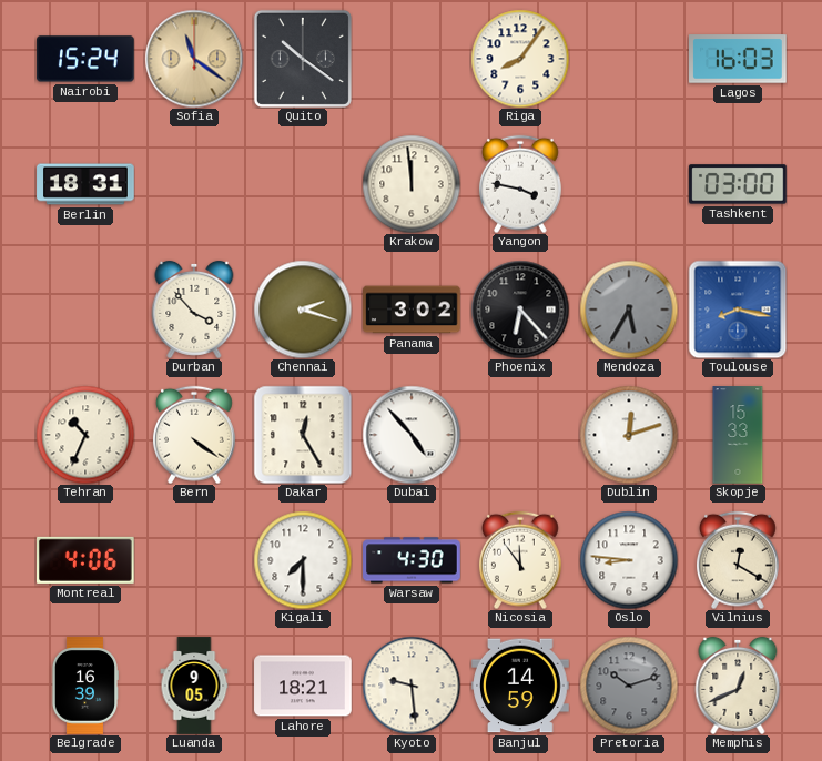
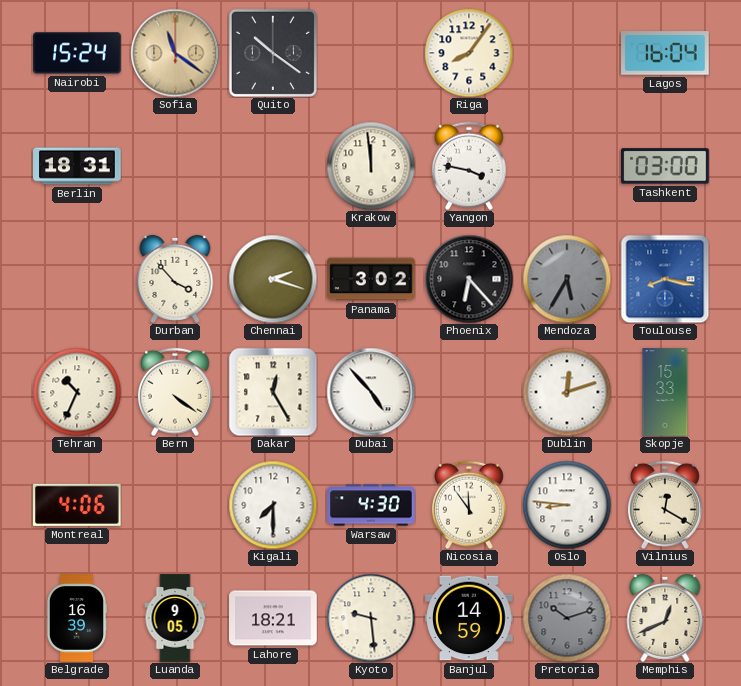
Lagos: 16:03 -> 16:04 (665, 53)
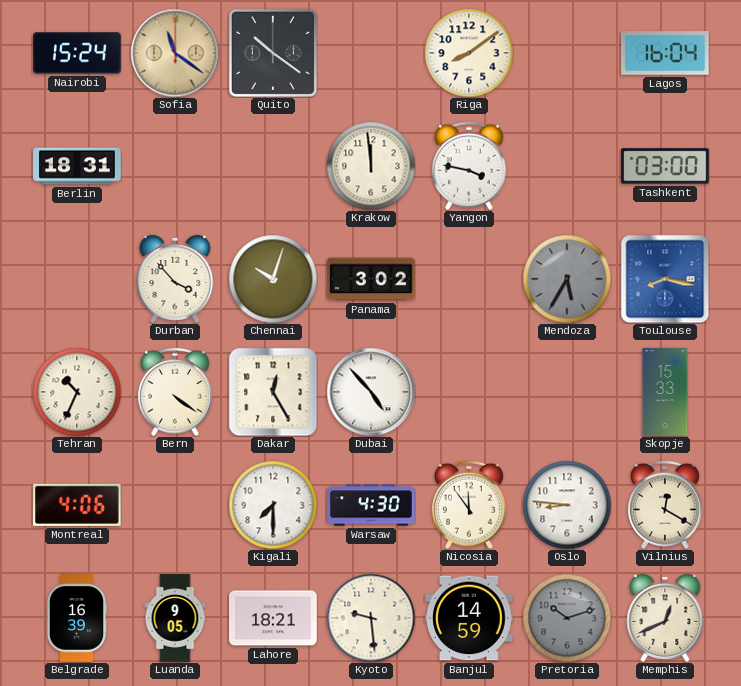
Riga: 8:06 -> 8:09 (469, 53)
Chennai: 2:18 -> 10:03 (273, 279)
Phoenix: 6:23 -> none (469, 279)
Dublin: 12:12 -> none (567, 392)
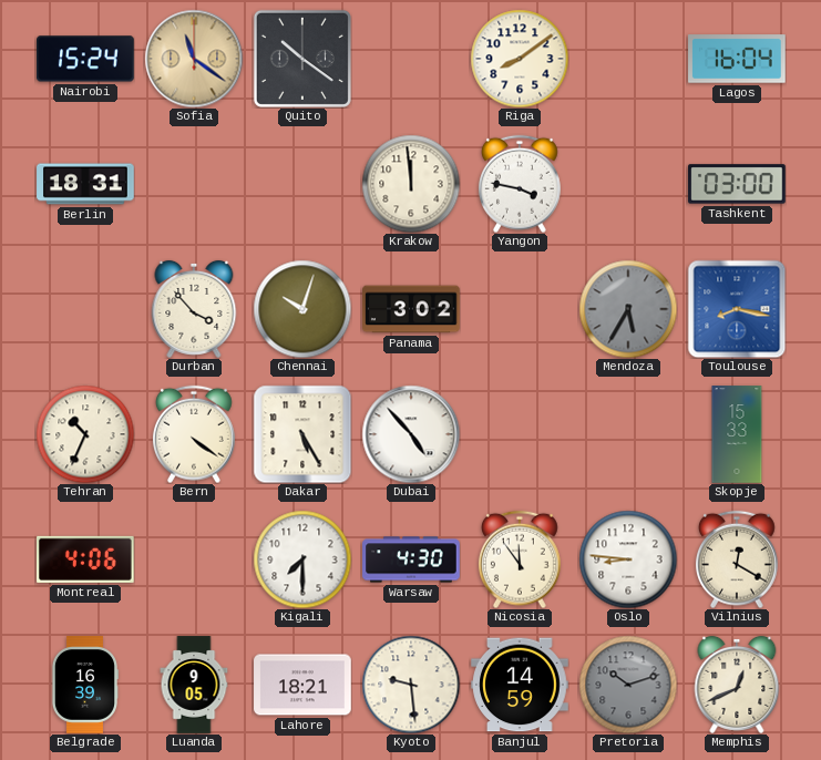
Dakar: 12:25 -> 5:25 (302, 434)
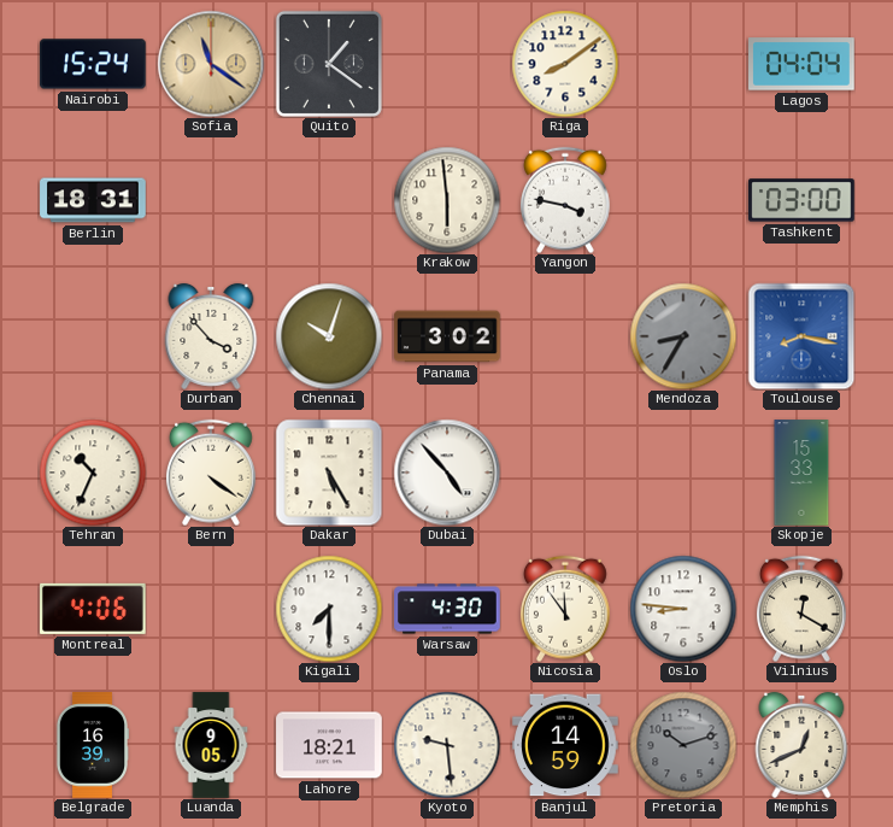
Quito: 10:21 -> 1:21 (329, 64)
Lagos: 16:04 -> 04:04 (801, 64)
Krakow: 11:59 -> 5:59 (447, 200)
Mendoza: 5:35 -> 8:35 (683, 336)
